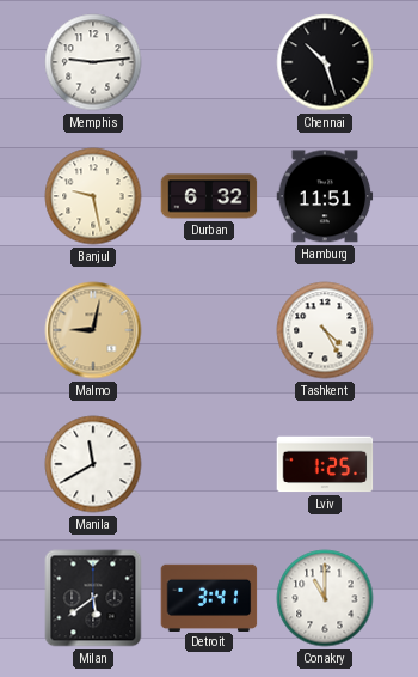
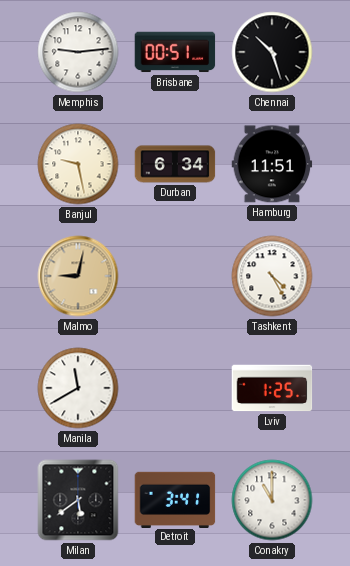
Brisbane: none -> 00:51 (175, 52)
Durban: 6:32 -> 6:34 (175, 164)
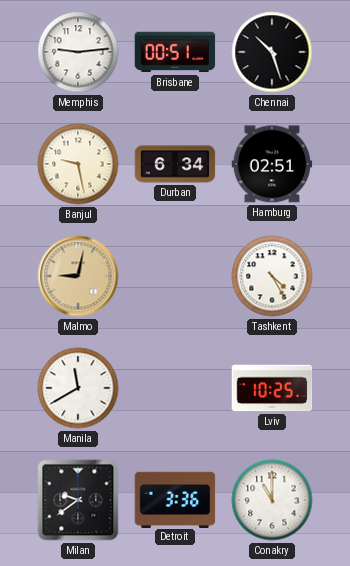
Hamburg: 11:51 -> 02:51 (272, 164)
Lviv: 1:25 -> 10:25 (272, 388)
Milan: 5:39 -> 9:39 (78, 500)
Detroit: 3:41 -> 3:36 (175, 499)
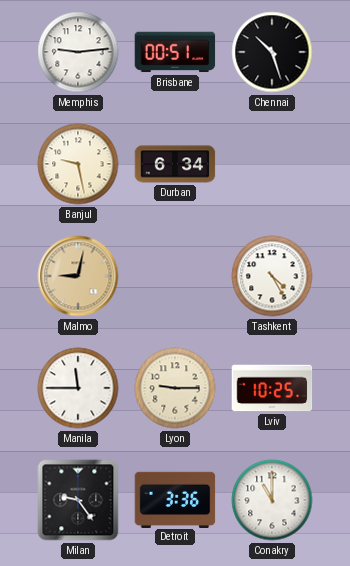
Hamburg: 02:51 -> none (272, 164)
Manila: 11:40 -> 11:45 (78, 388)
Lyon: none -> 9:15 (175, 388)
Milan: 9:39 -> 9:24 (78, 500)
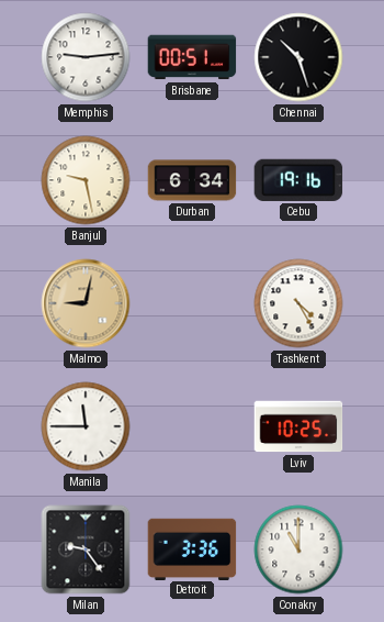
Cebu: none -> 19:16 (298, 180)
Lyon: 9:15 -> none (175, 388)
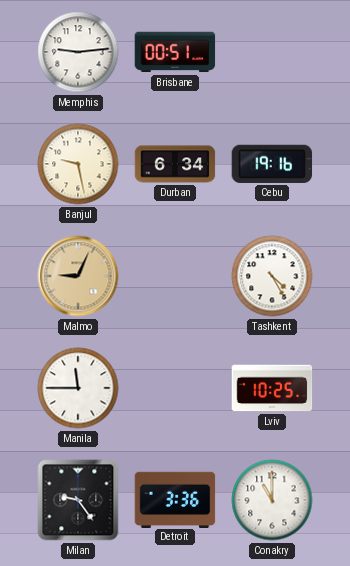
Chennai: 10:27 -> none (298, 57)
Malmo: 9:02 -> 9:04 (78, 276)
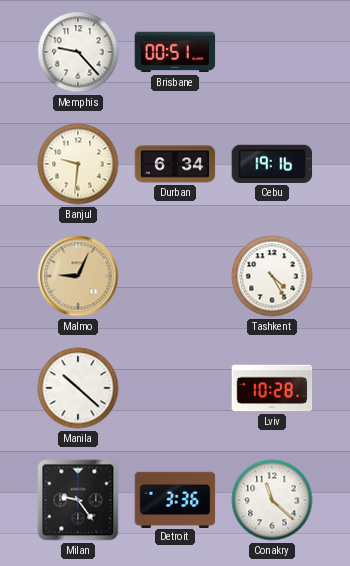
Memphis: 9:14 -> 9:23 (78, 52)
Banjul: 9:28 -> 9:31 (78, 164)
Manila: 11:45 -> 10:22 (78, 388)
Lviv: 10:25 -> 10:28 (272, 388)
Conakry: 11:00 -> 11:22 (272, 500)
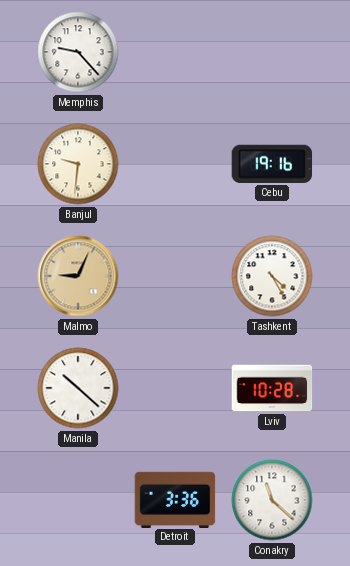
Brisbane: 00:51 -> none (175, 52)
Durban: 6:34 -> none (175, 164)
Milan: 9:24 -> none (78, 500)
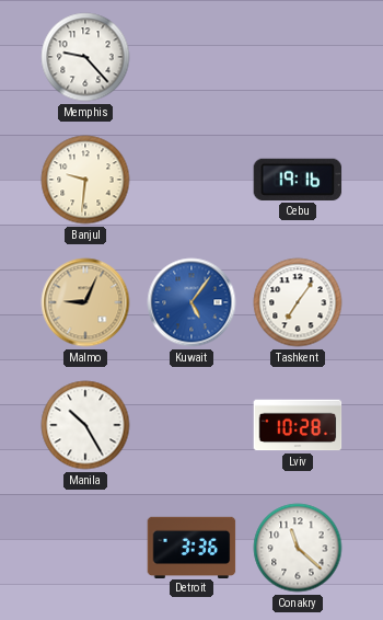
Kuwait: none -> 5:06 (191, 302)
Tashkent: 4:25 -> 7:06 (298, 302)
Manila: 10:22 -> 10:25 (85, 425)
